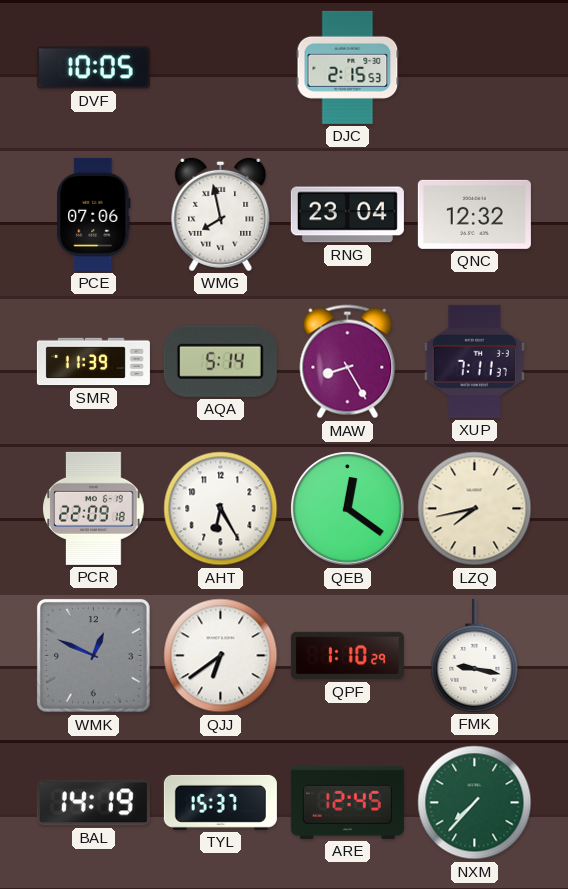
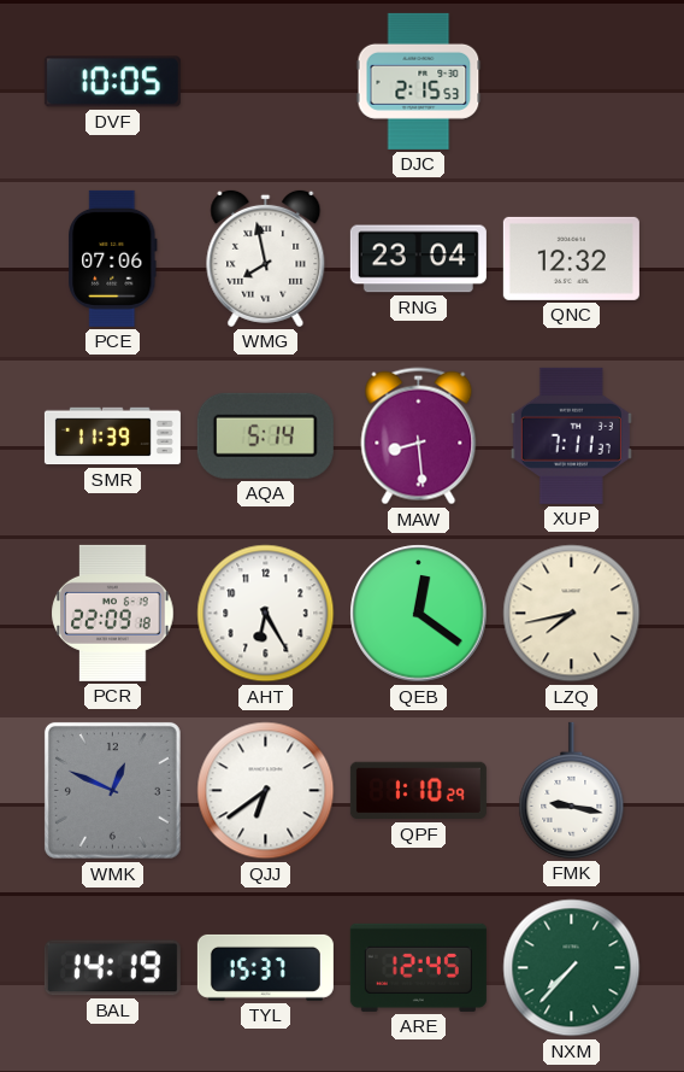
MAW: 8:25 -> 8:29 (419, 437)
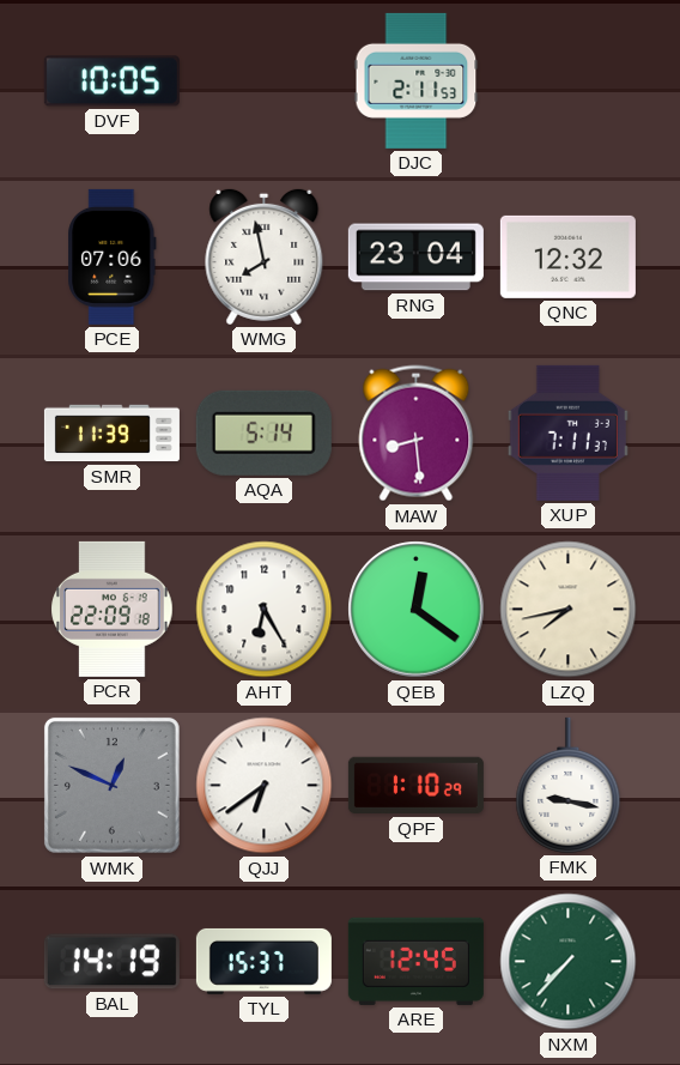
DJC: 2:15 -> 2:11 (417, 80)
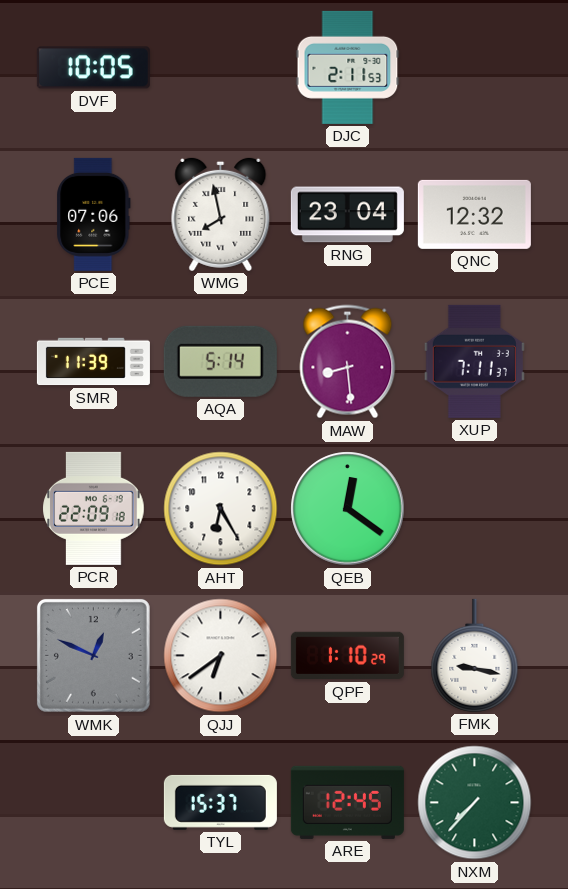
LZQ: 7:43 -> none (569, 610)
BAL: 14:19 -> none (111, 962)
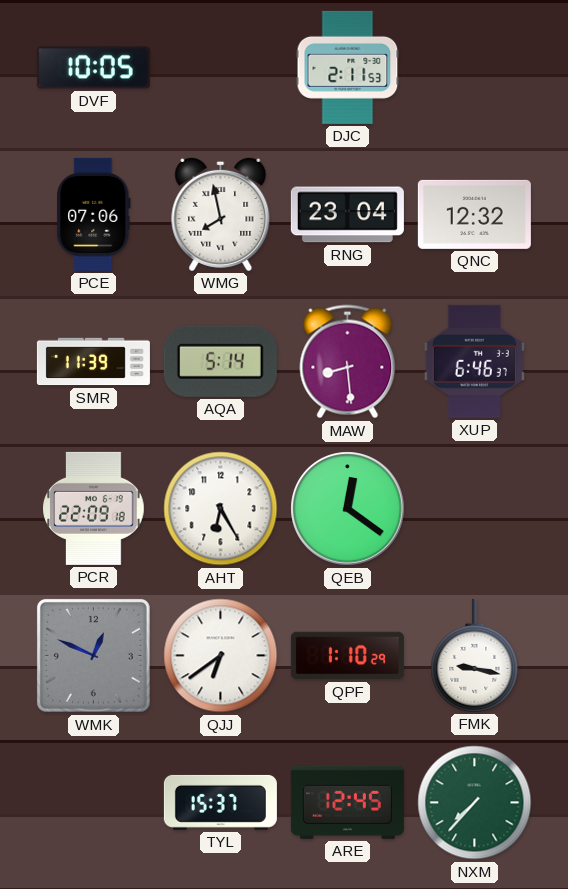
XUP: 7:11 -> 6:46 (474, 361)
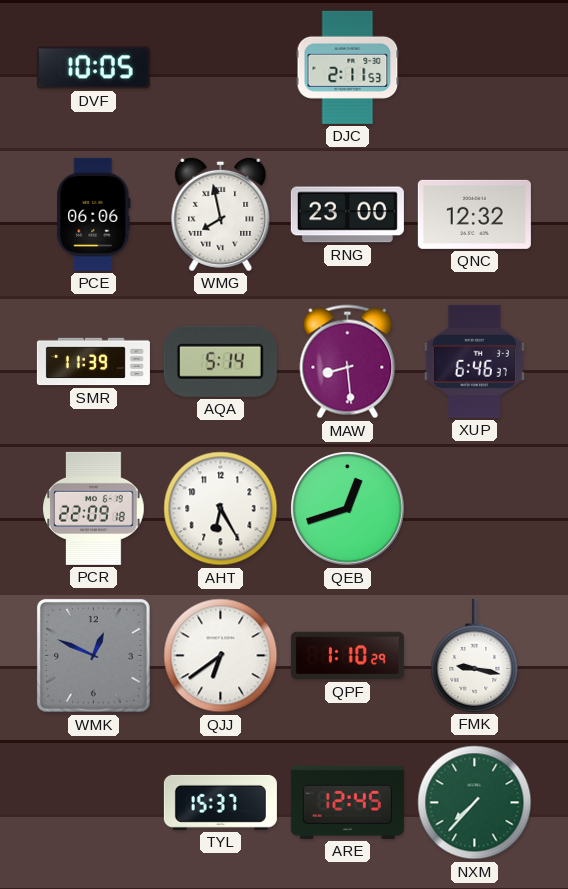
PCE: 07:06 -> 06:06 (94, 214)
RNG: 23:04 -> 23:00 (347, 215)
QEB: 12:21 -> 12:42 (348, 509)
